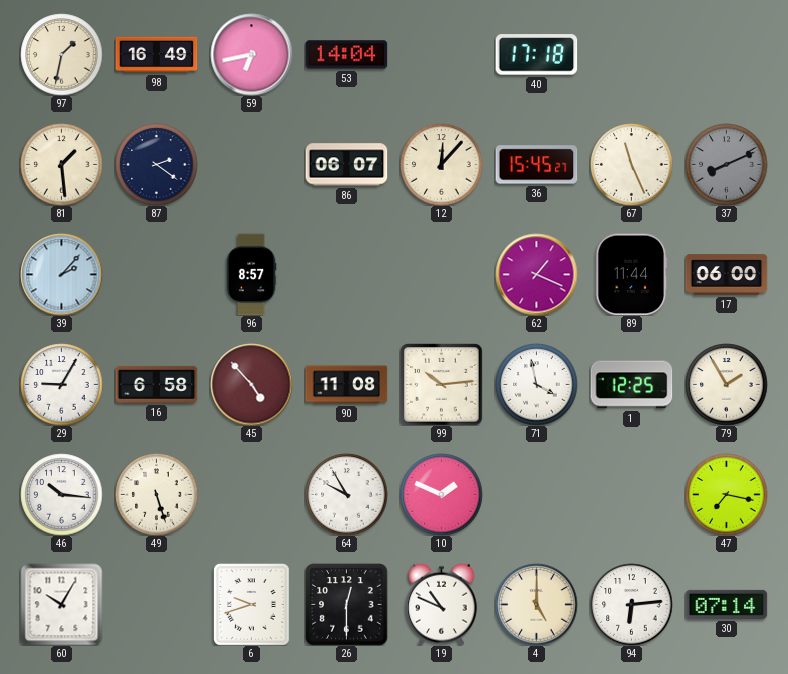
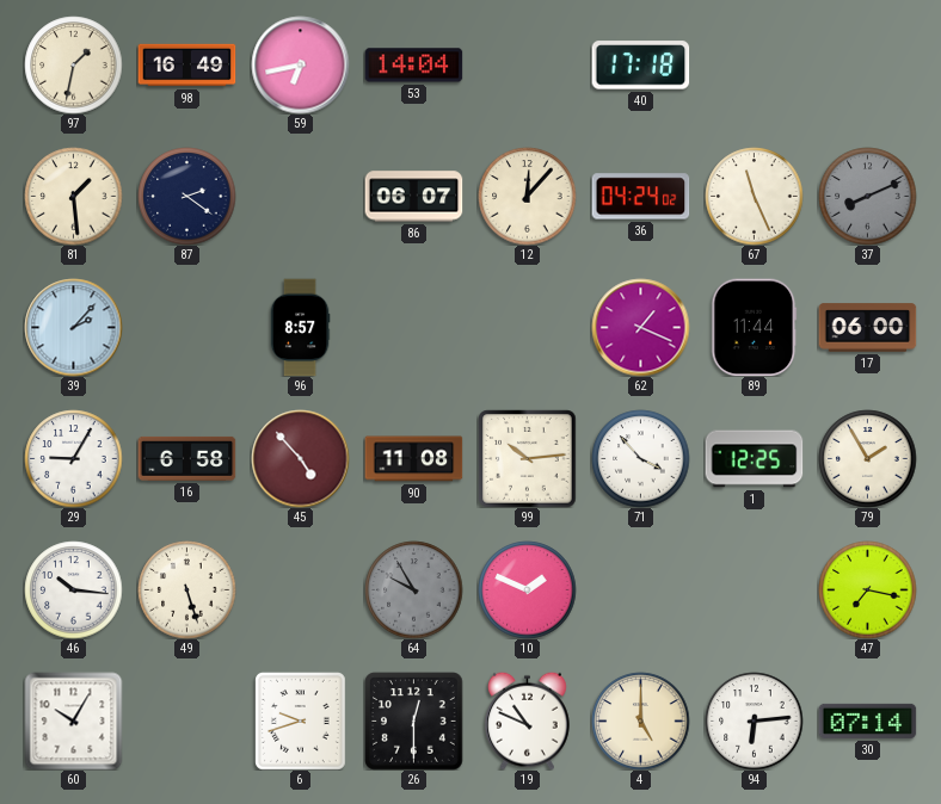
36: 15:45 -> 04:24 (640, 197)
71: 3:58 -> 3:53 (640, 458)
64 dial: white -> grey (413, 589)
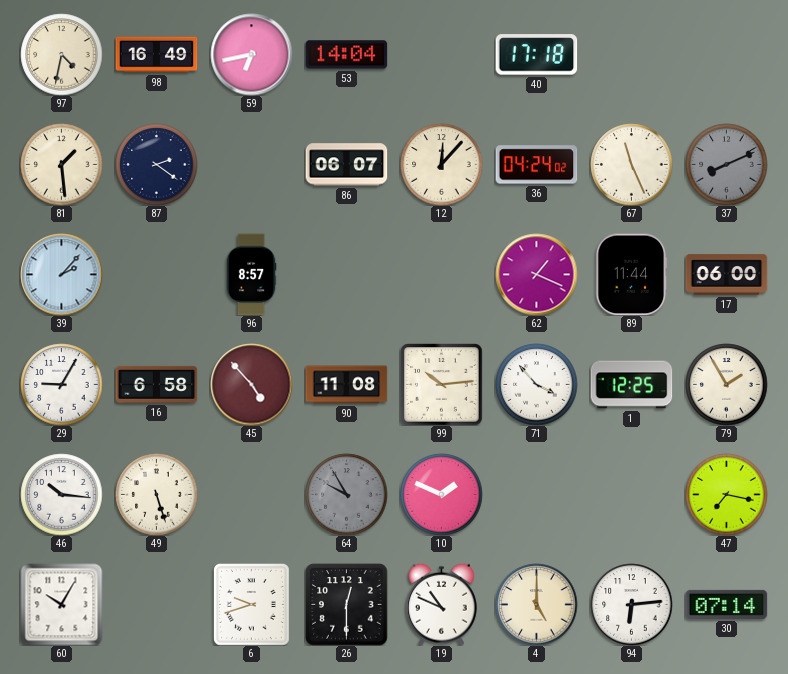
97: 1:32 -> 4:32 (61, 54)
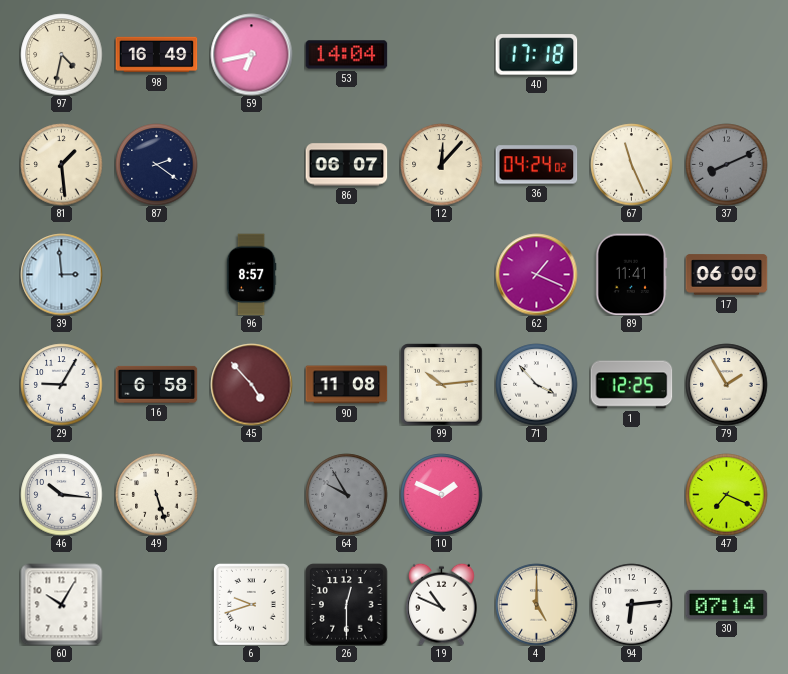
39: 2:07 -> 2:59 (61, 274)
89: 11:44 -> 11:41 (632, 274)
47: 7:17 -> 7:19 (726, 494)
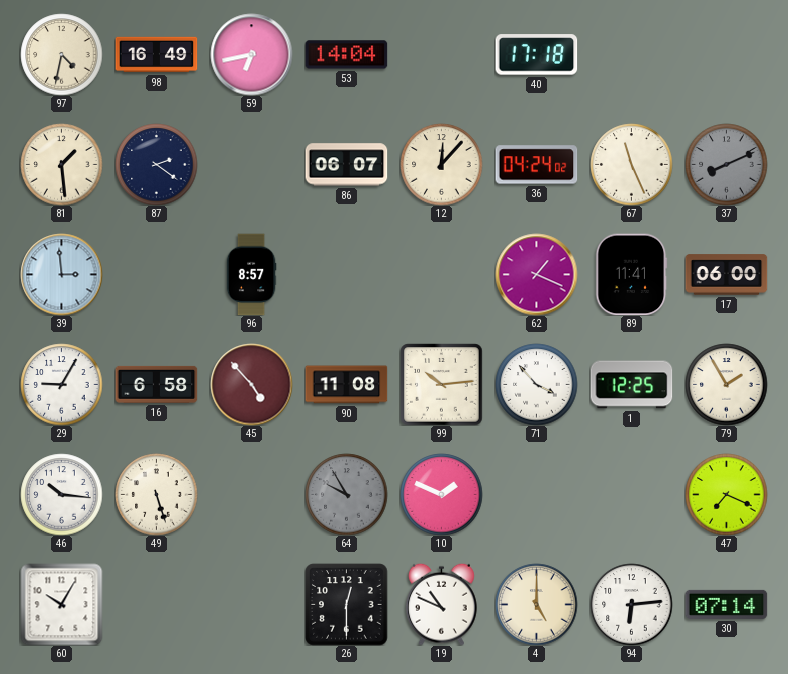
6: 9:42 -> none (252, 605)
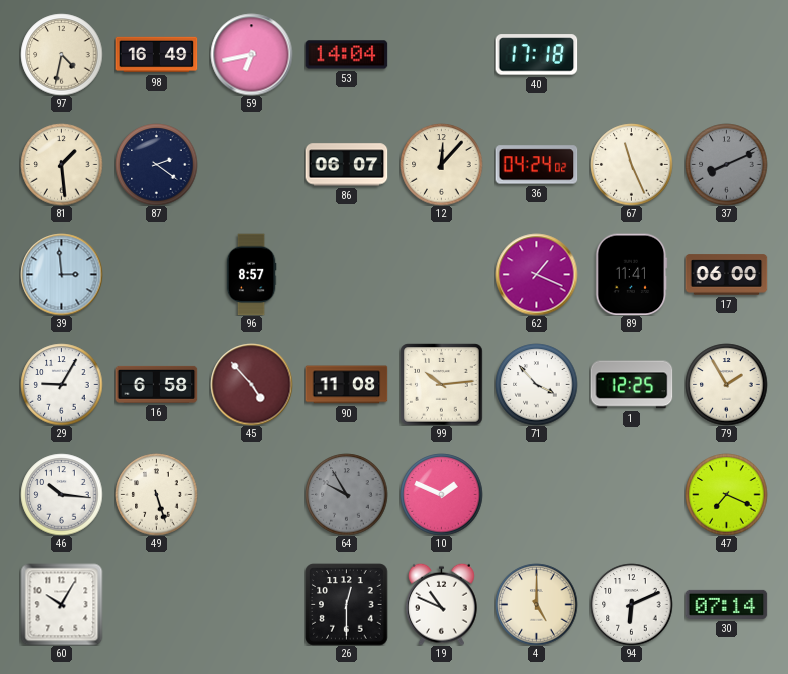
94: 6:14 -> 6:11 (631, 604)
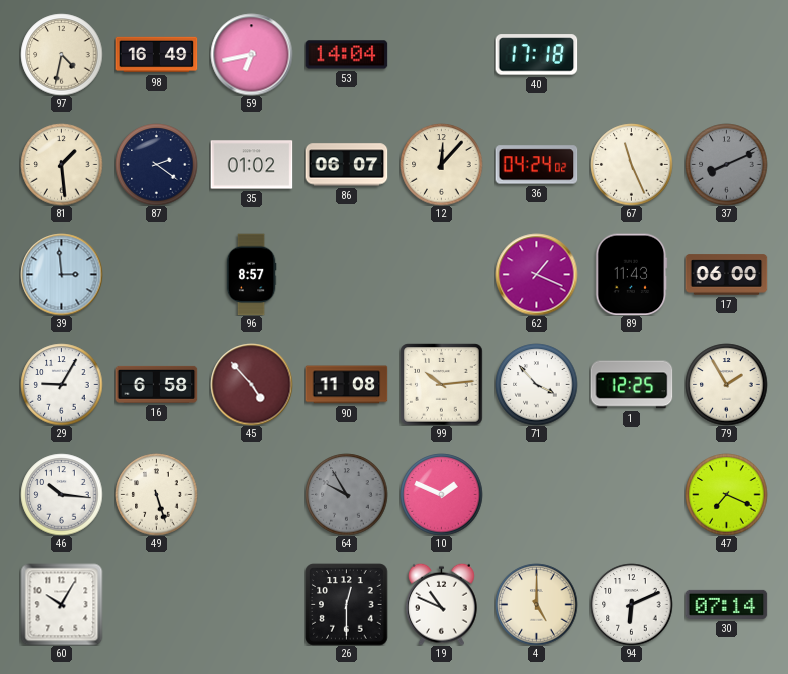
35: none -> 01:02 (251, 165)
89: 11:41 -> 11:43 (632, 274)
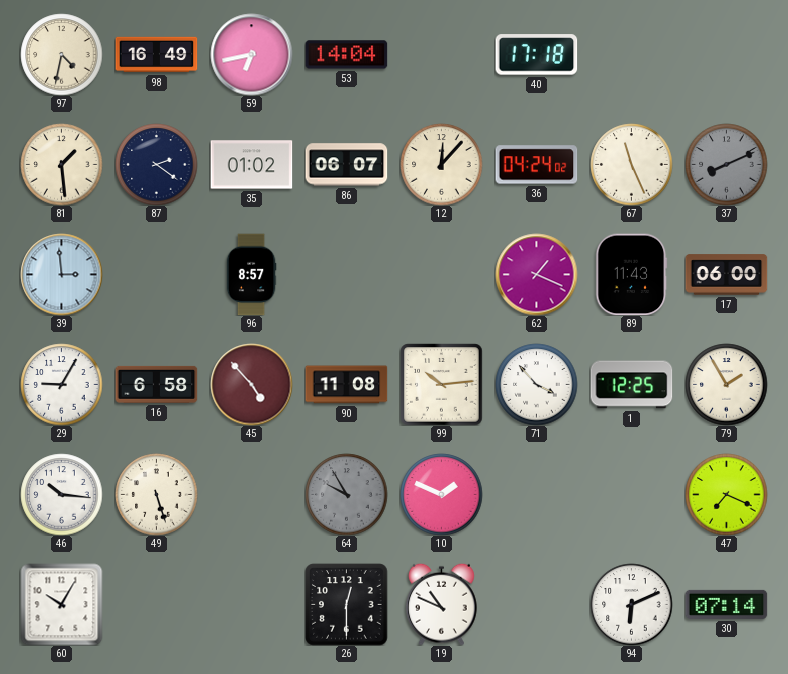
4: 5:00 -> none (536, 604)
